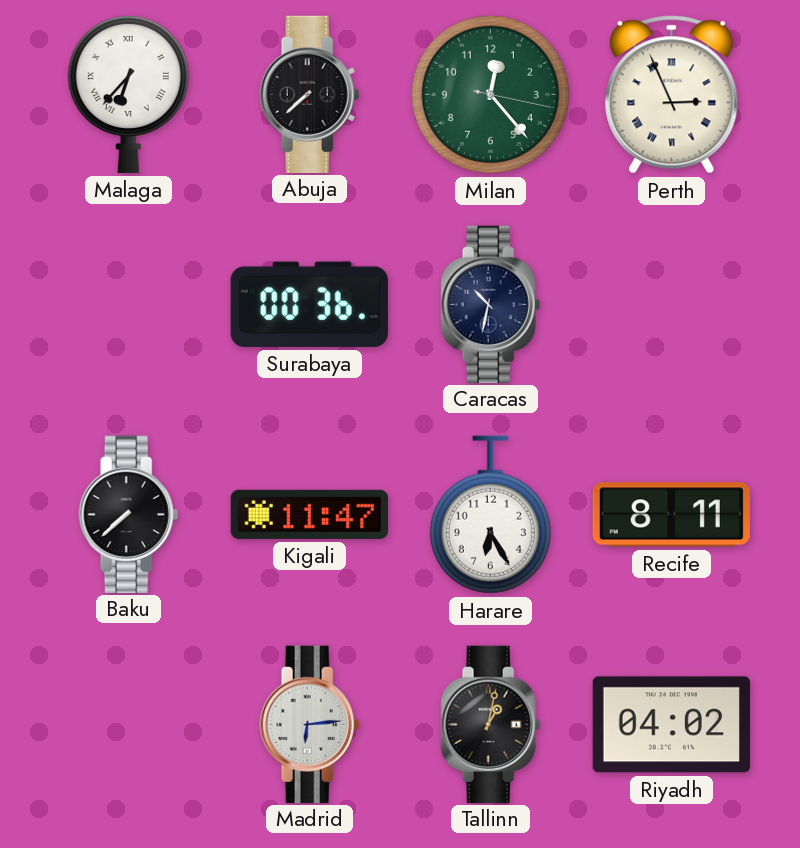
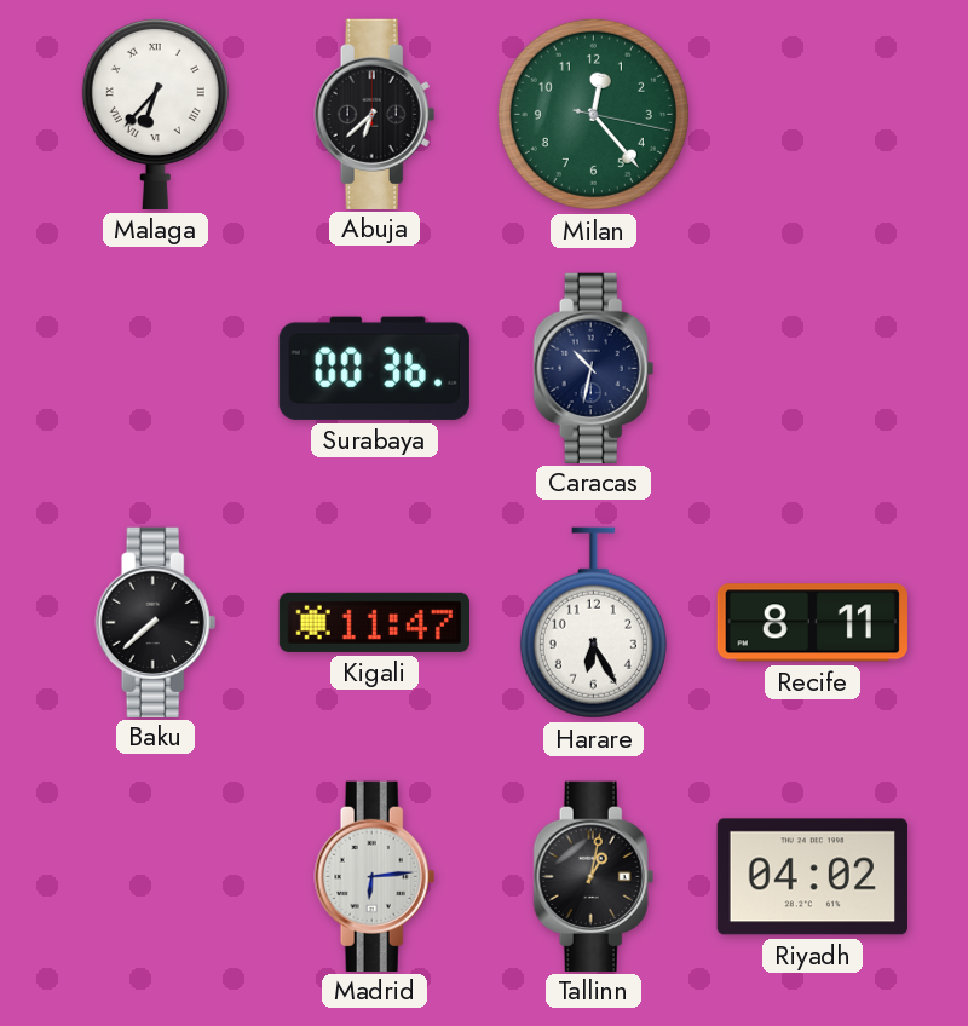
Abuja: 7:38 -> 6:38 (375, 114)
Perth: 2:56 -> none (672, 95)
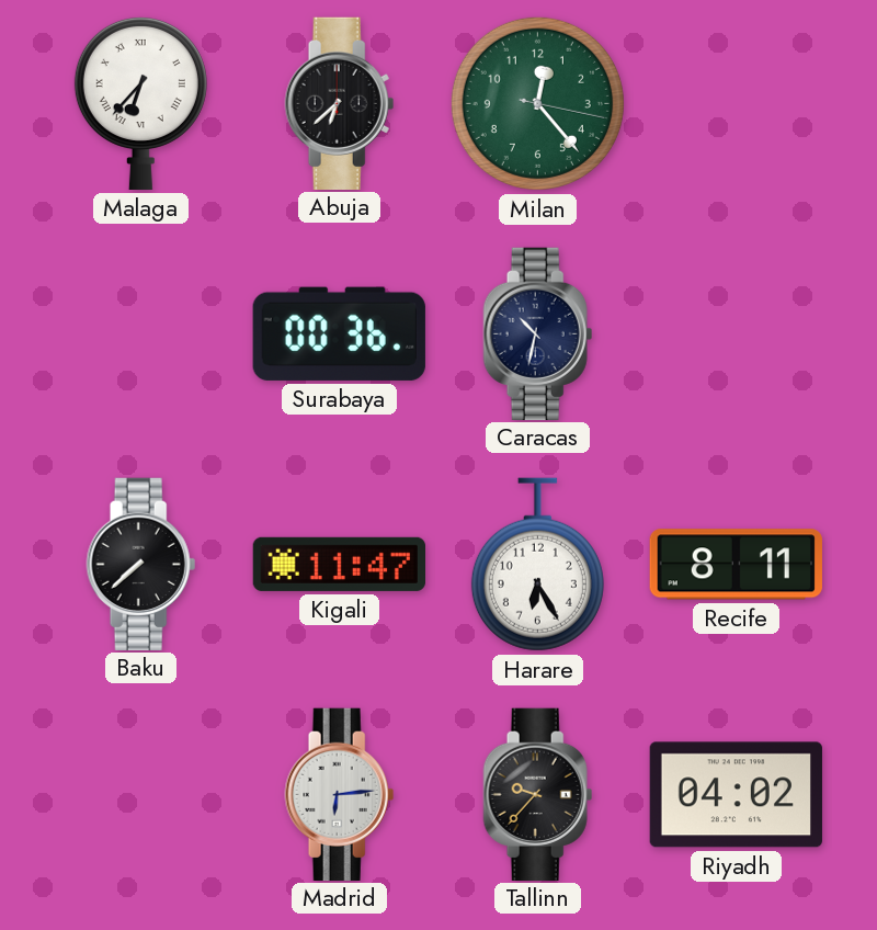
Tallinn: 1:02 -> 9:37 (538, 794)
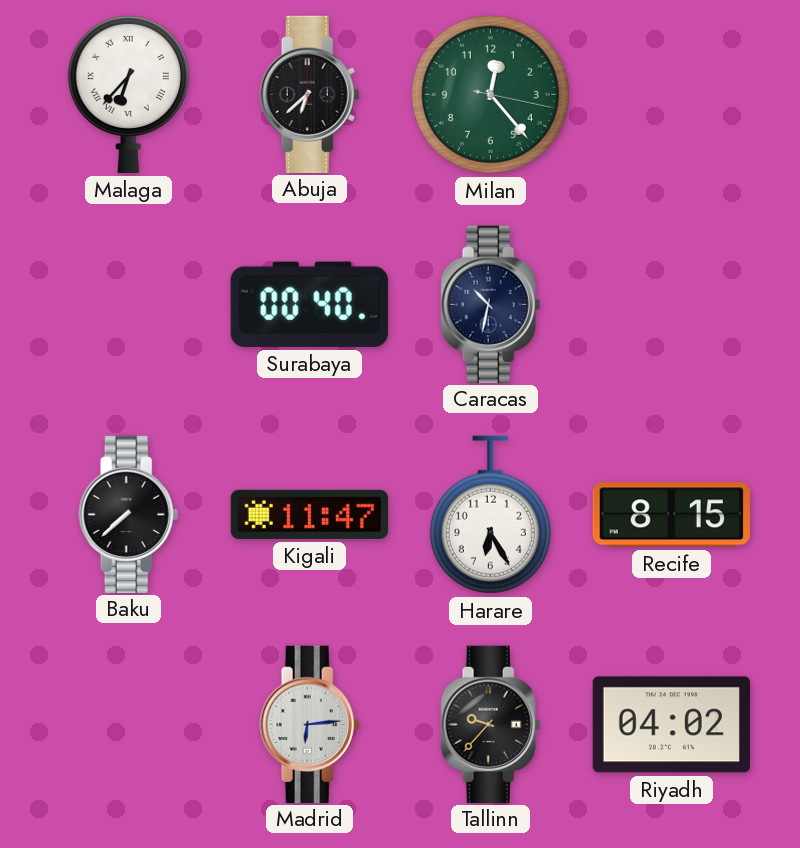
Surabaya: 00:36 -> 00:40 (309, 304)
Recife: 8:11 -> 8:15 (671, 515)
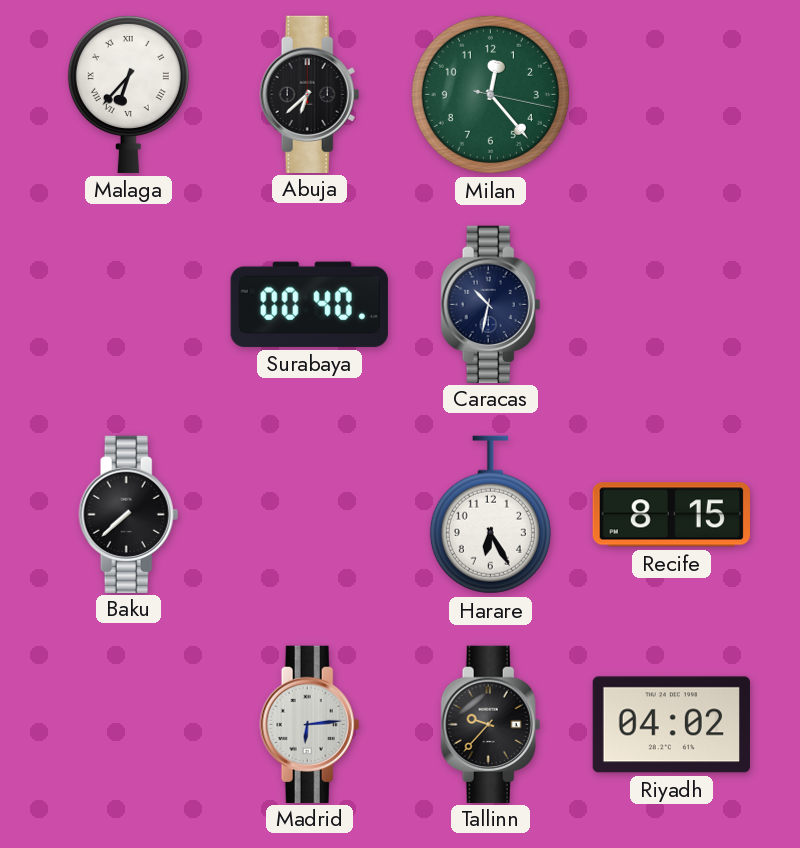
Kigali: 11:47 -> none (309, 514)
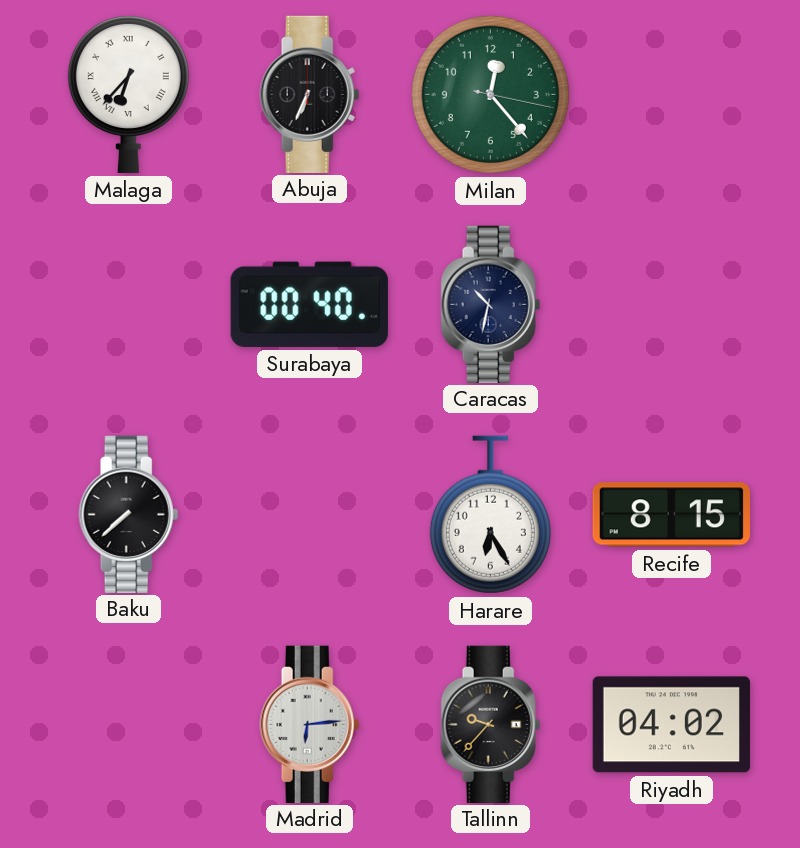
Abuja: 6:38 -> 6:34 (310, 94)
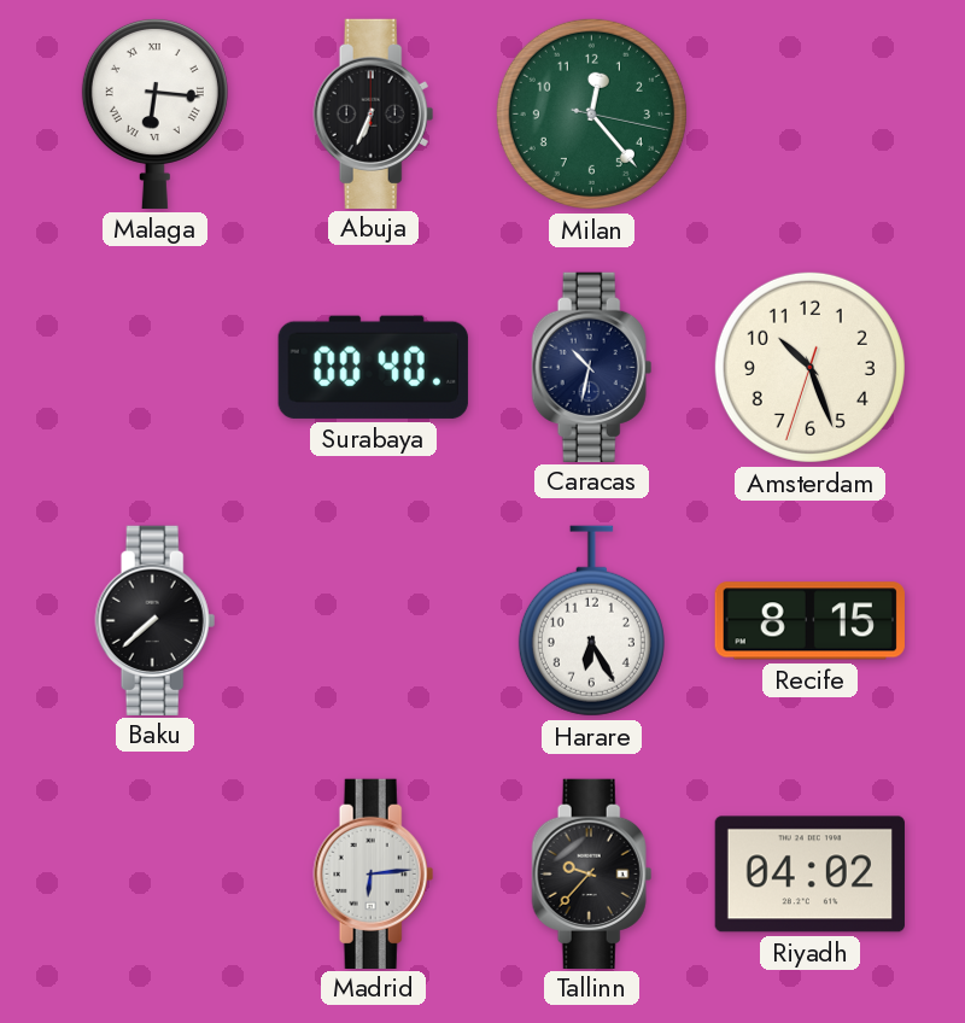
Malaga: 6:37 -> 6:16 (154, 113)
Amsterdam: none -> 10:26 (809, 367)
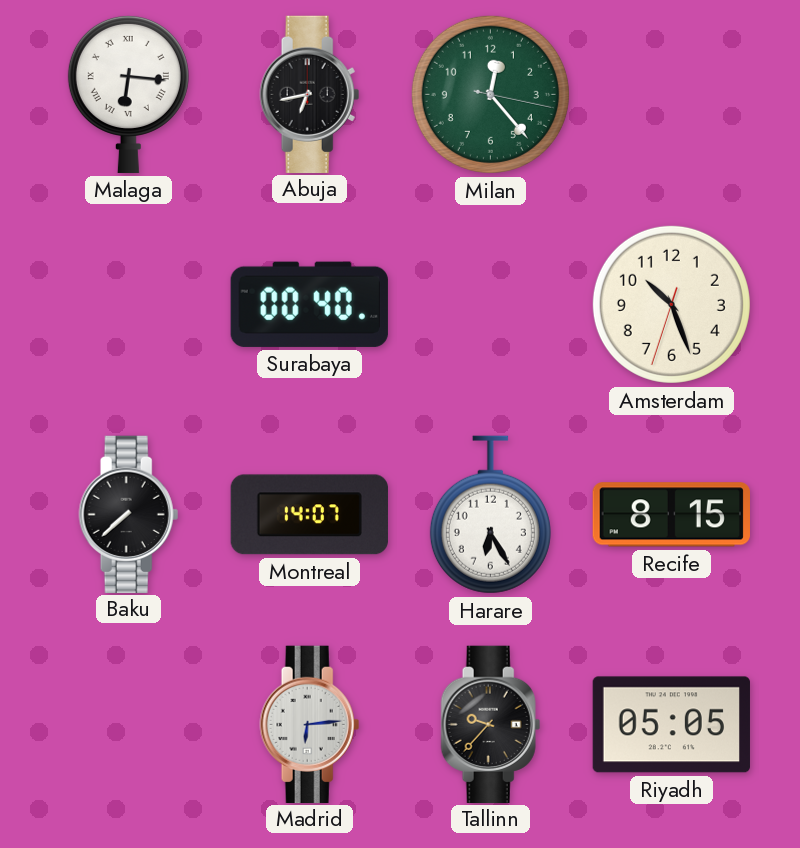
Abuja: 6:34 -> 6:43 (310, 94)
Caracas: 10:32 -> none (592, 367)
Montreal: none -> 14:07 (309, 515)
Riyadh: 04:02 -> 05:05 (671, 725)
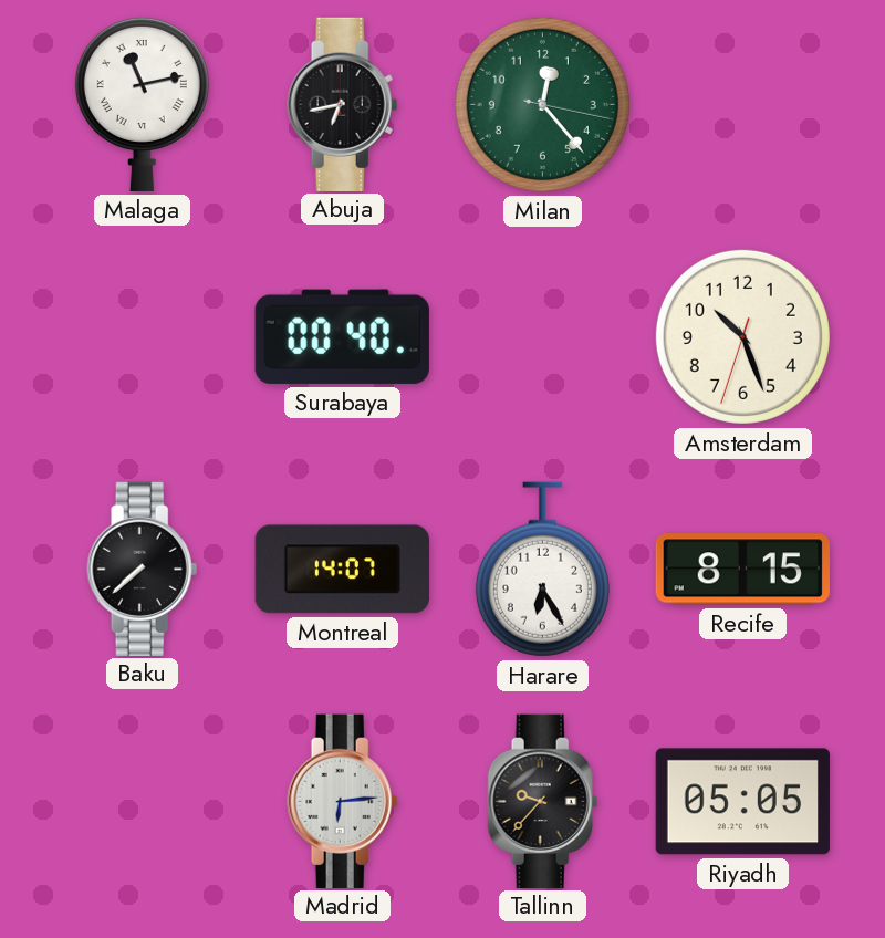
Malaga: 6:16 -> 11:13 (142, 104)
